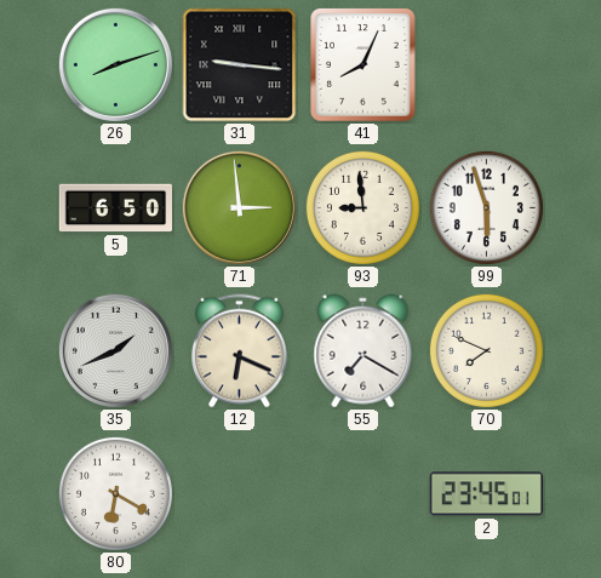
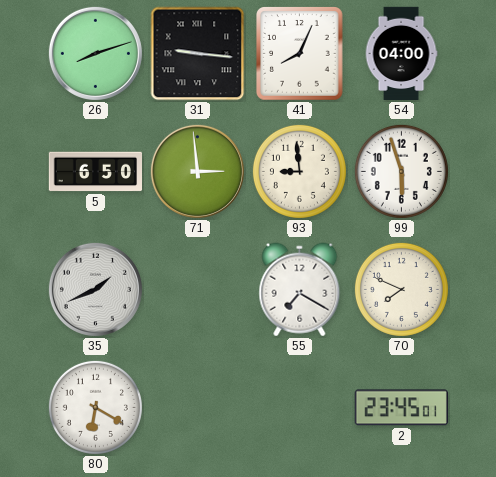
54: none -> 04:00 (401, 54)
12: 6:19 -> none (240, 351)
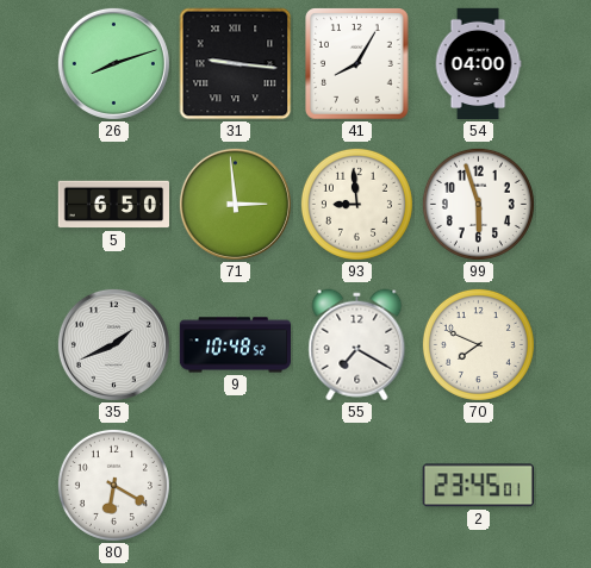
41: 8:04 -> 8:05 (357, 64)
9: none -> 10:48 (235, 345)
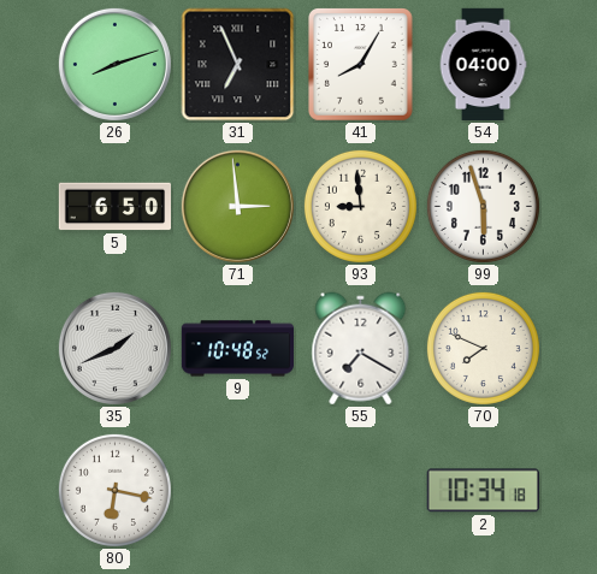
31: 9:16 -> 6:56 (238, 65)
80: 6:20 -> 6:17 (114, 490)
2: 23:45 -> 10:34 (483, 491)
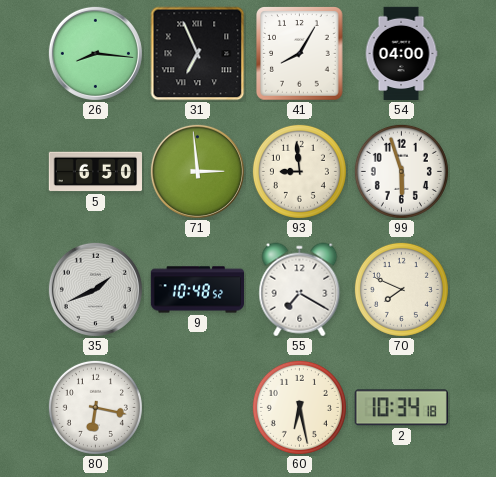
26: 8:12 -> 8:16 (95, 53)
60: none -> 6:28 (299, 407)
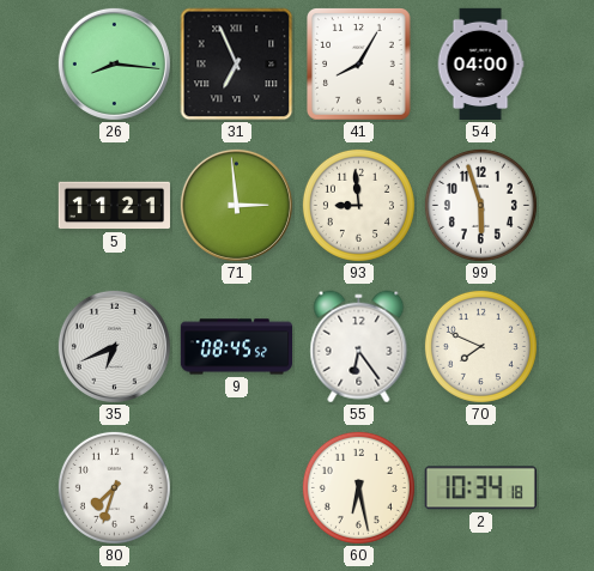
5: 6:50 -> 11:21 (114, 206)
35: 1:41 -> 6:41 (114, 346)
9: 10:48 -> 08:45 (236, 347)
55: 7:20 -> 6:24 (359, 347)
80: 6:17 -> 7:33 (114, 487)
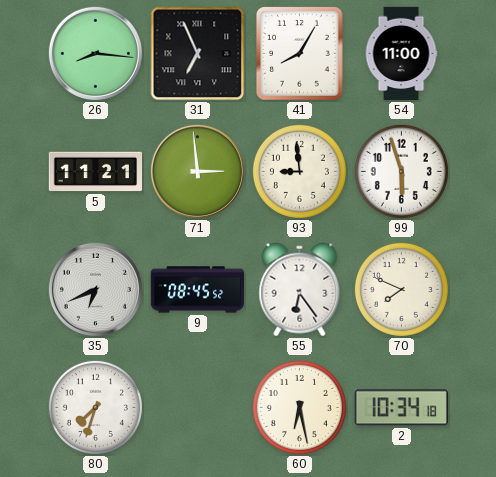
54: 04:00 -> 11:00 (401, 54)
